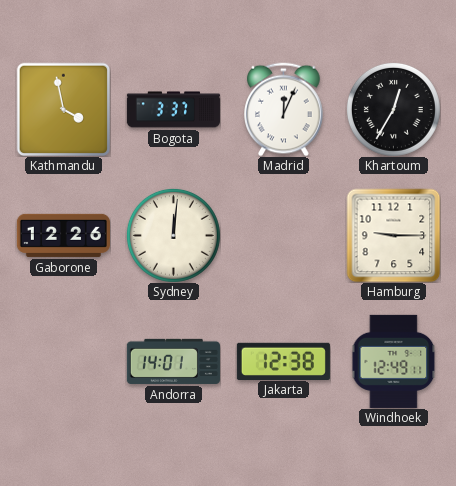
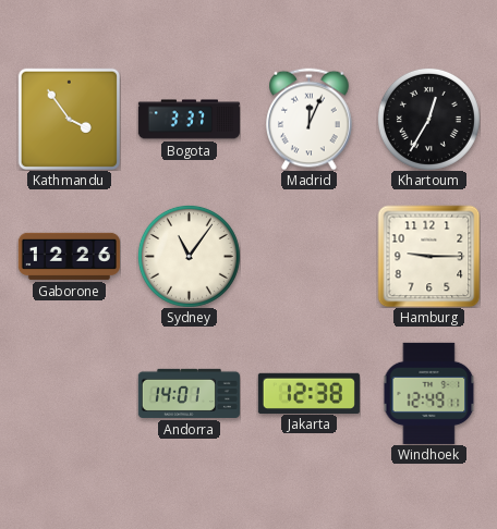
Kathmandu: 3:58 -> 3:54 (69, 119)
Sydney: 12:01 -> 11:06 (189, 256)
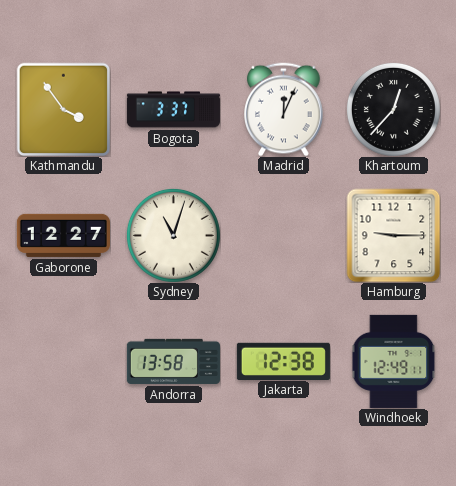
Khartoum: 12:35 -> 12:37 (393, 109)
Gaborone: 12:26 -> 12:27 (63, 235)
Sydney: 11:06 -> 11:03 (173, 235)
Andorra: 14:01 -> 13:58 (173, 361)
